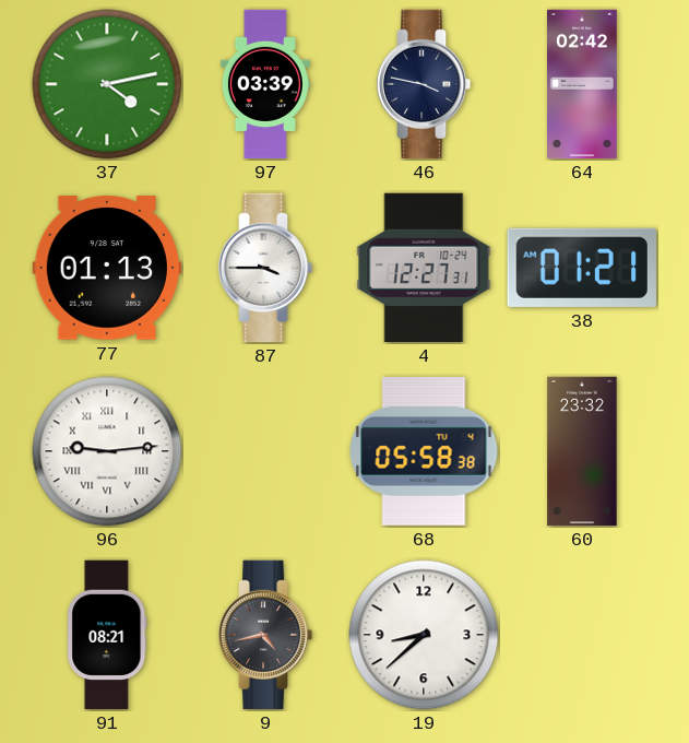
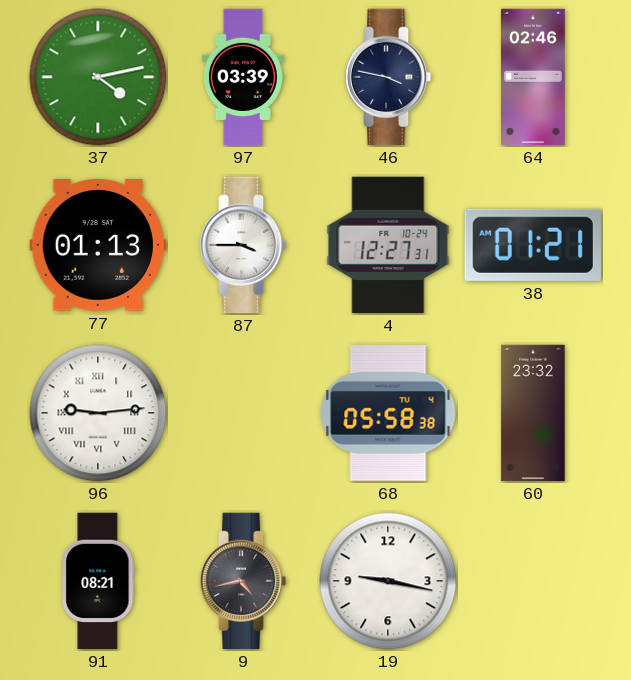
64: 02:42 -> 02:46 (534, 77)
19: 8:38 -> 9:17 (388, 581)
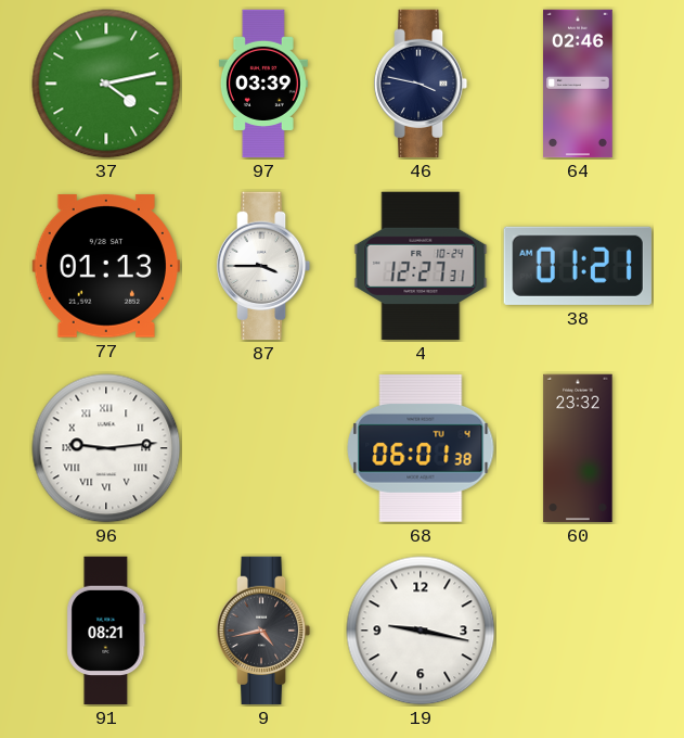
68: 05:58 -> 06:01 (421, 449)
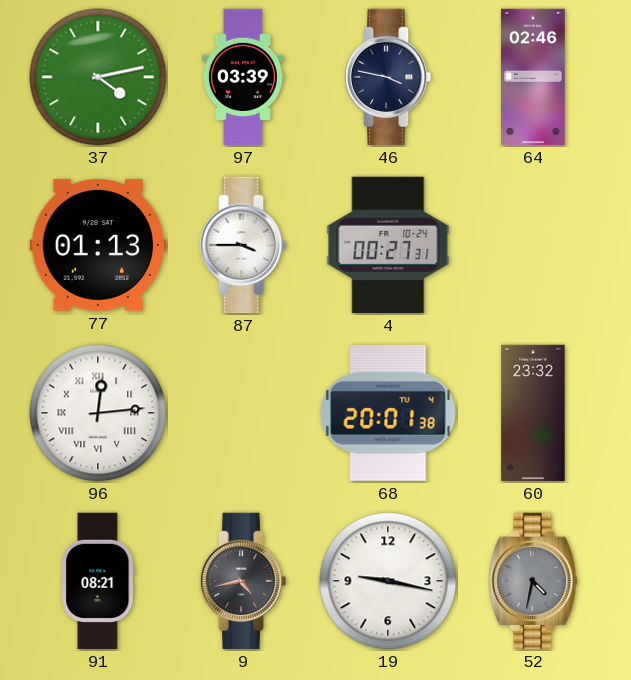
4: 12:27 -> 00:27 (388, 245)
38: 01:21 -> none (578, 266)
96: 9:14 -> 12:14 (98, 413)
68: 06:01 -> 20:01 (388, 414)
52: none -> 4:32 (533, 581)
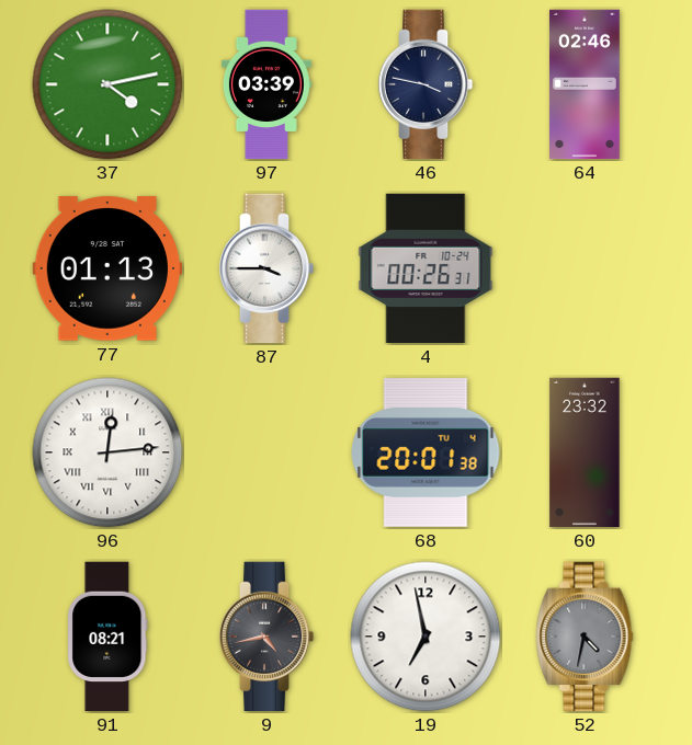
4: 00:27 -> 00:26 (426, 268)
19: 9:17 -> 6:58 (426, 637)
